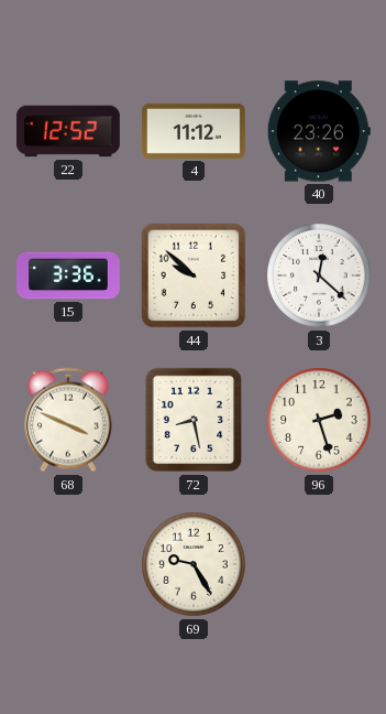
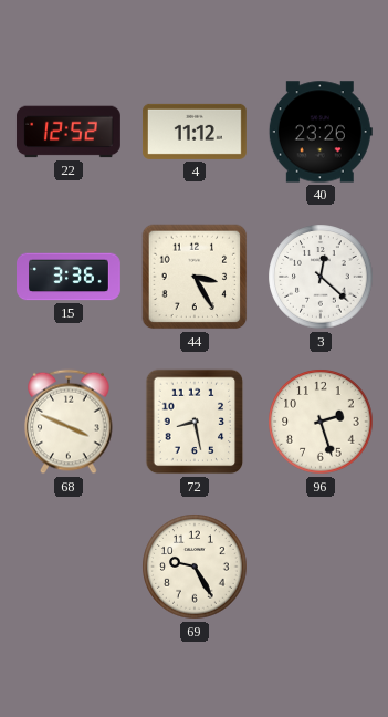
44: 9:52 -> 3:25 (195, 277)
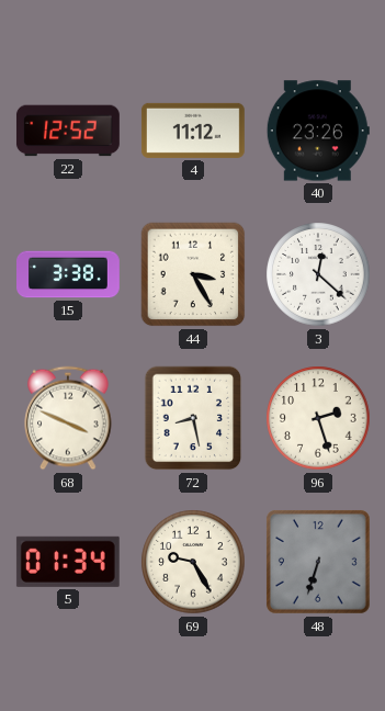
15: 3:36 -> 3:38 (69, 274)
5: none -> 01:34 (68, 562)
48: none -> 6:33 (318, 562)
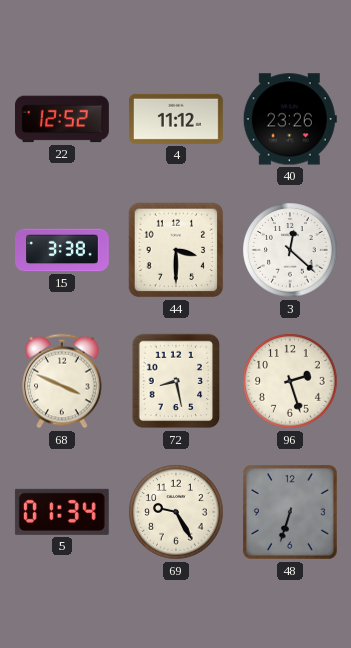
44: 3:25 -> 3:30 (176, 250)
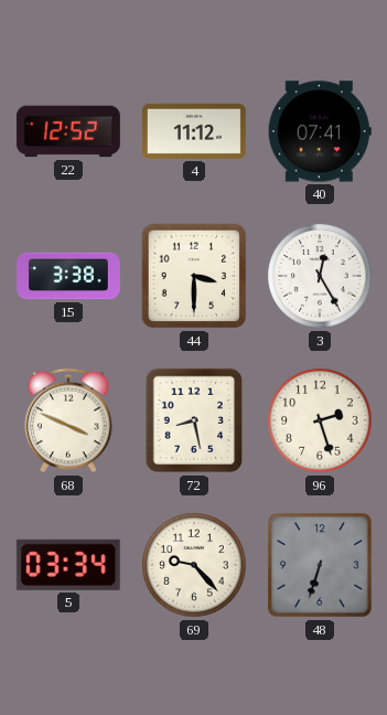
40: 23:26 -> 07:41 (320, 131)
3: 12:22 -> 12:25 (320, 276)
5: 01:34 -> 03:34 (68, 565)
69: 9:25 -> 9:23 (194, 565)
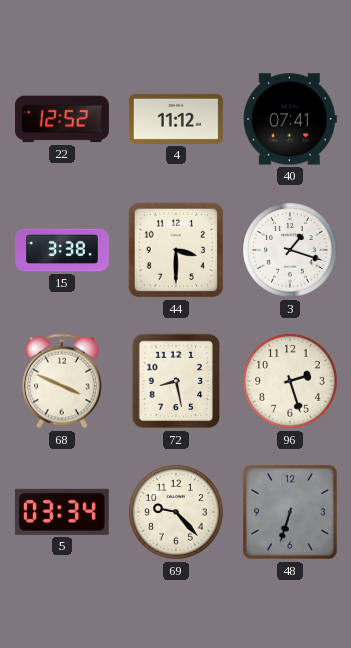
3: 12:25 -> 1:18 (290, 250)
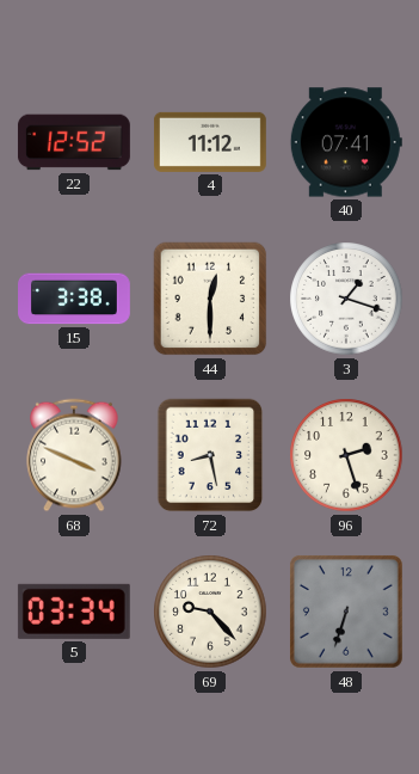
44: 3:30 -> 12:30 (210, 299)
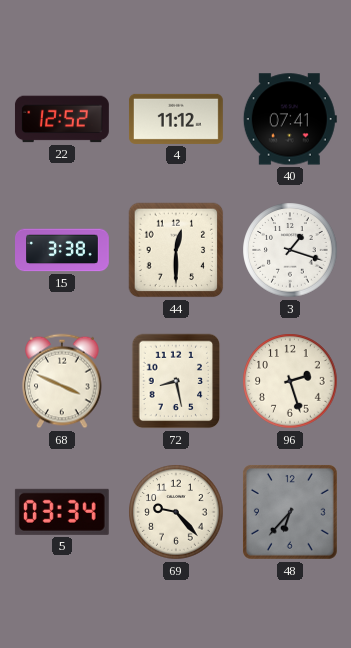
48: 6:33 -> 6:37 (290, 512)
